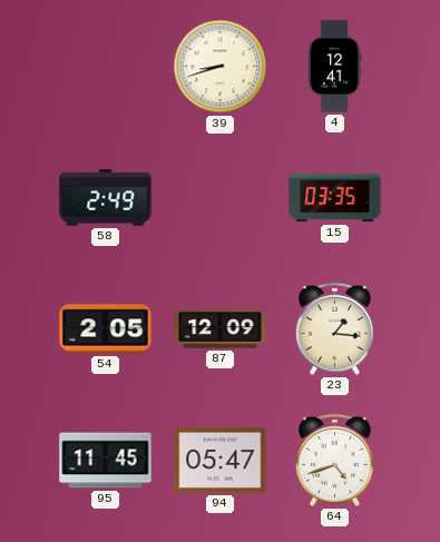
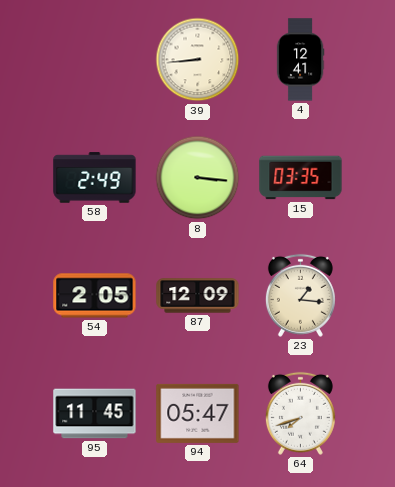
39: 8:42 -> 8:44 (198, 60)
8: none -> 3:16 (198, 178)
64: 4:42 -> 7:42 (300, 413)
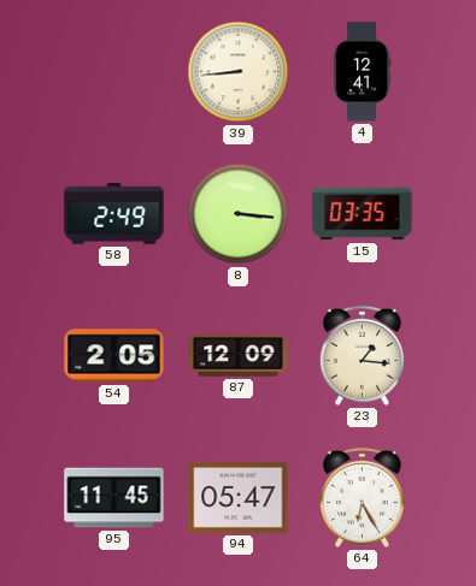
64: 7:42 -> 6:25 (362, 497)
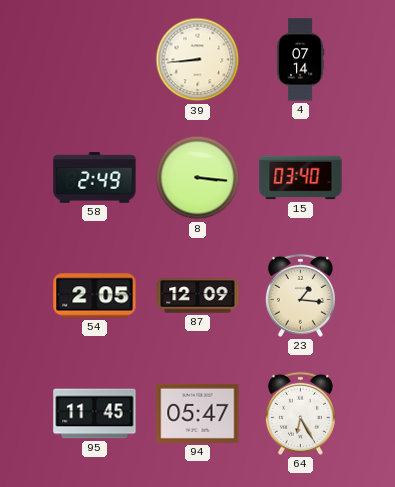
4: 12:41 -> 07:14 (300, 60)
15: 03:35 -> 03:40 (301, 178)
